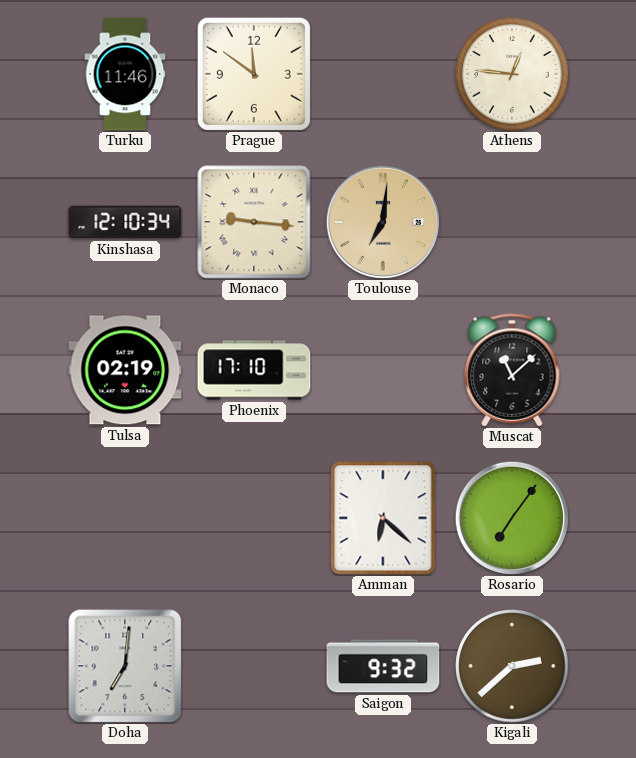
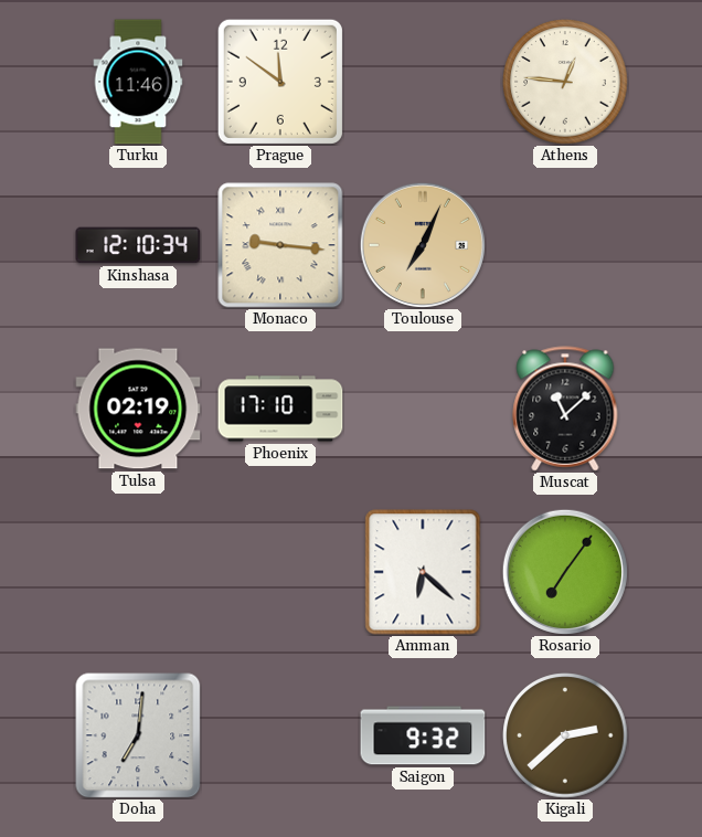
Toulouse: 7:01 -> 7:04 (423, 245)
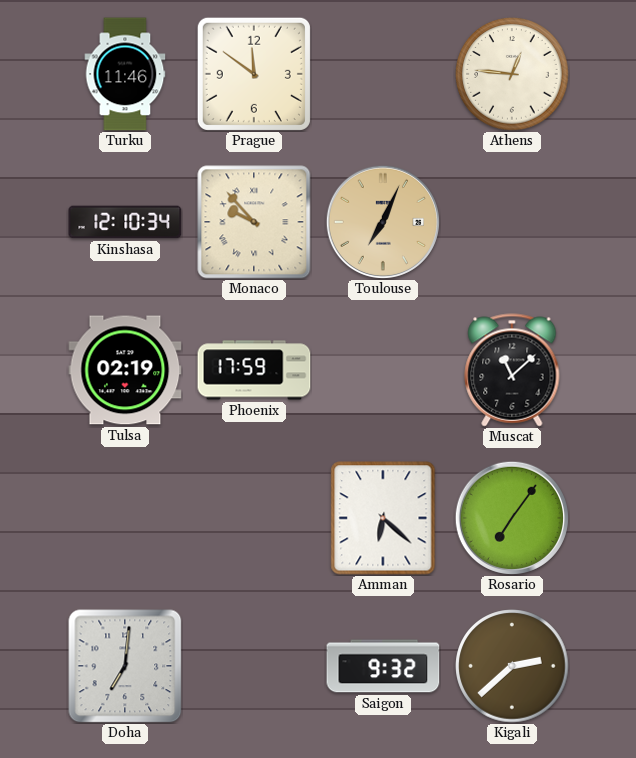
Monaco: 9:16 -> 9:53 (254, 222)
Phoenix: 17:10 -> 17:59 (254, 370)
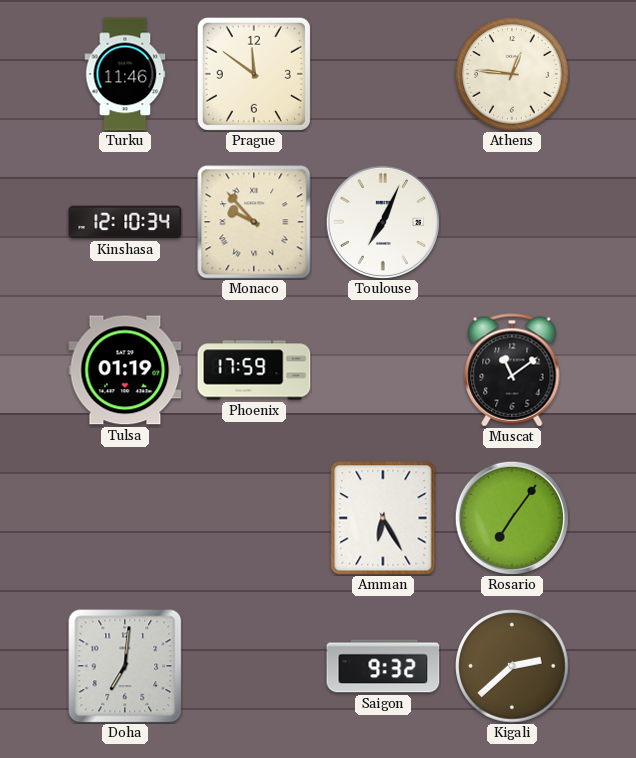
Toulouse dial: champagne -> white (383, 222)
Tulsa: 02:19 -> 01:19 (125, 370)
Muscat: 11:08 -> 11:09 (512, 370)
Amman: 6:22 -> 6:25 (383, 518)
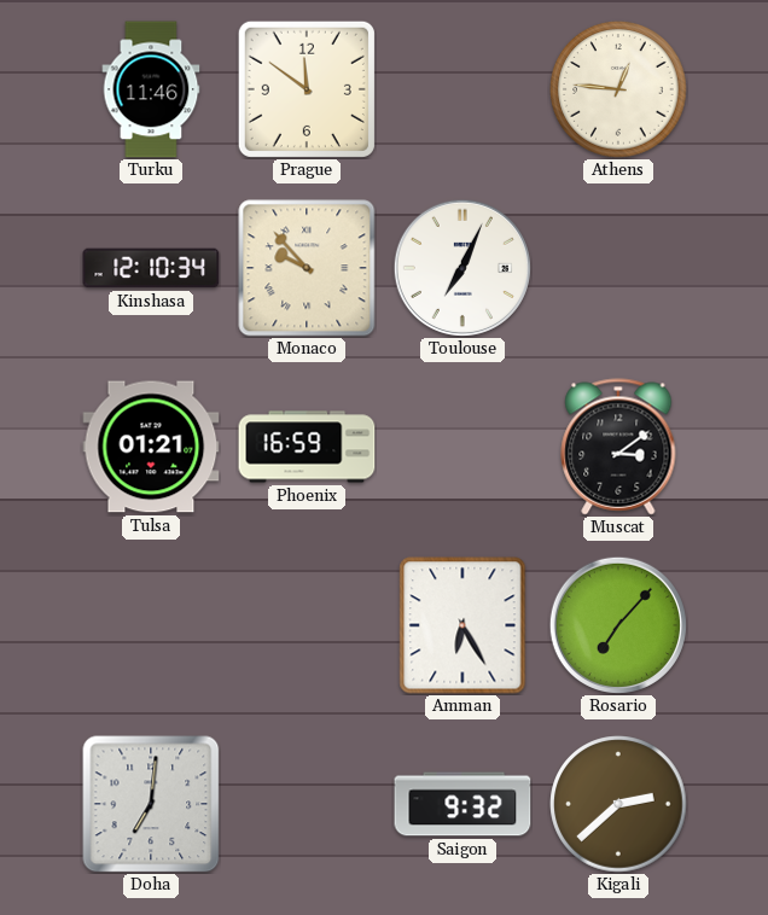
Tulsa: 01:19 -> 01:21 (151, 447)
Phoenix: 17:59 -> 16:59 (307, 447)
Muscat: 11:09 -> 3:09 (618, 447)
Rosario: 7:06 -> 7:07 (618, 625)
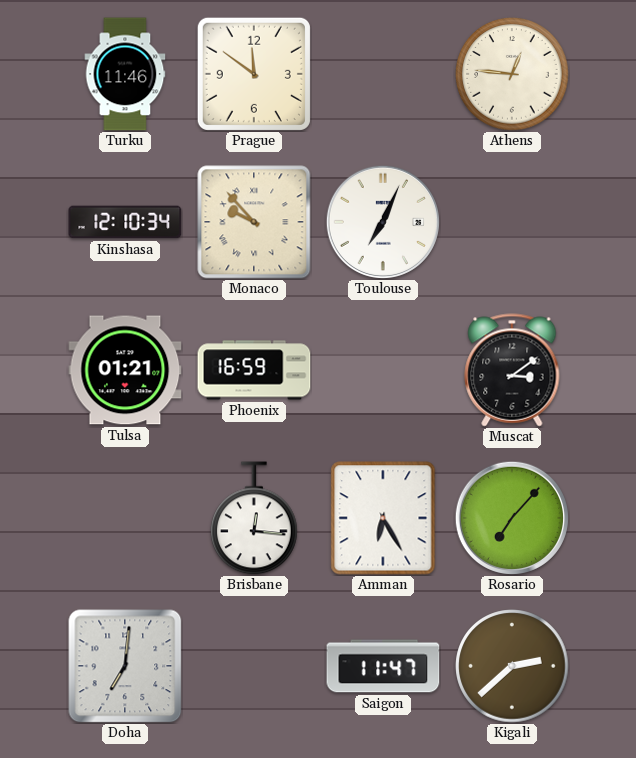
Brisbane: none -> 12:16 (255, 518)
Saigon: 9:32 -> 11:47 (383, 666)
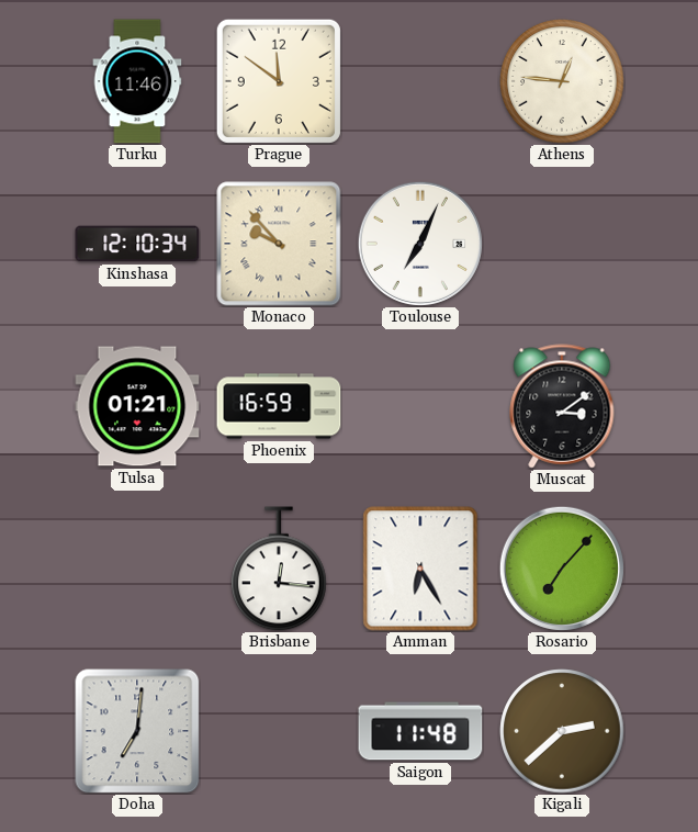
Saigon: 11:47 -> 11:48 (420, 731)
